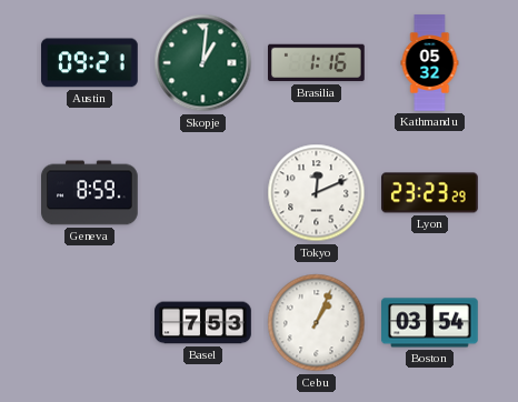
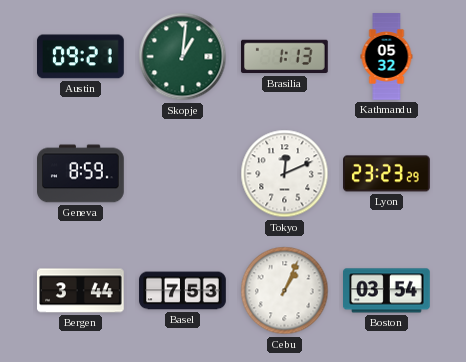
Brasilia: 1:16 -> 1:13 (285, 57)
Bergen: none -> 3:44 (81, 291)
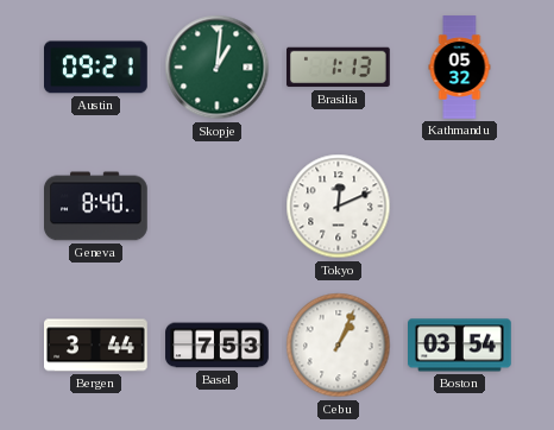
Geneva: 8:59 -> 8:40 (96, 207)
Lyon: 23:23 -> none (387, 174)
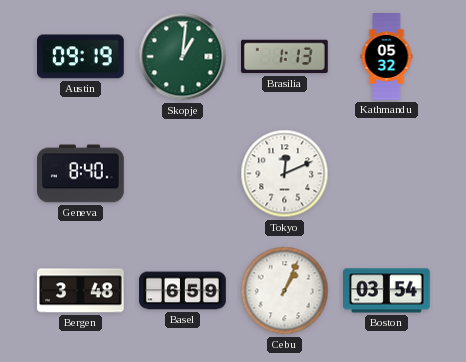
Austin: 09:21 -> 09:19 (81, 57)
Bergen: 3:44 -> 3:48 (81, 291)
Basel: 7:53 -> 6:59 (183, 291)
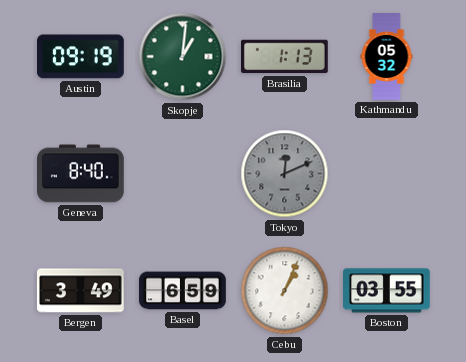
Tokyo dial: white -> grey (285, 174)
Bergen: 3:48 -> 3:49 (81, 291)
Boston: 03:54 -> 03:55 (387, 291)
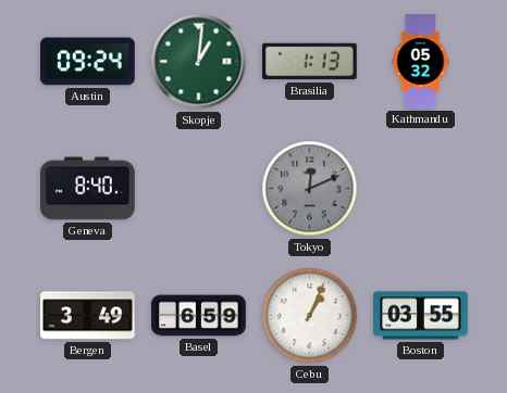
Austin: 09:19 -> 09:24 (88, 62)
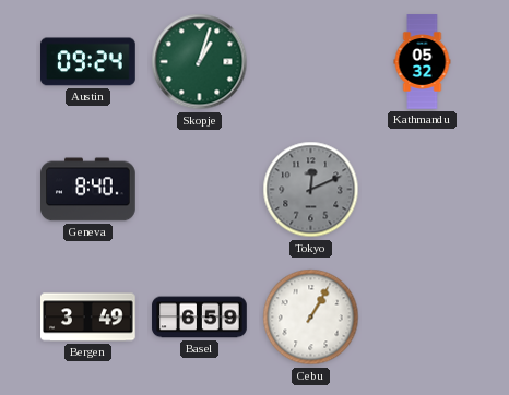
Skopje: 1:01 -> 1:03 (200, 62)
Brasilia: 1:13 -> none (310, 62)
Cebu: 1:04 -> 1:05 (311, 318)
Boston: 03:55 -> none (421, 316)
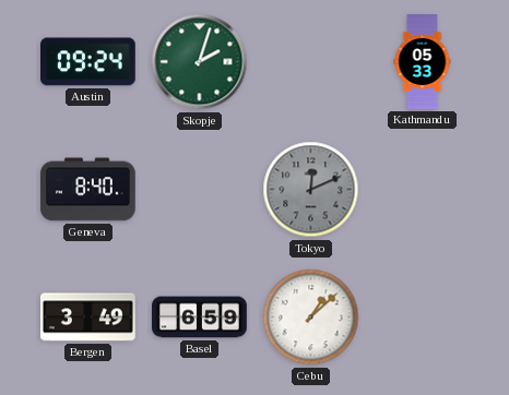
Skopje: 1:03 -> 2:03 (200, 62)
Kathmandu: 05:32 -> 05:33 (423, 62)
Cebu: 1:05 -> 1:08 (311, 318)
